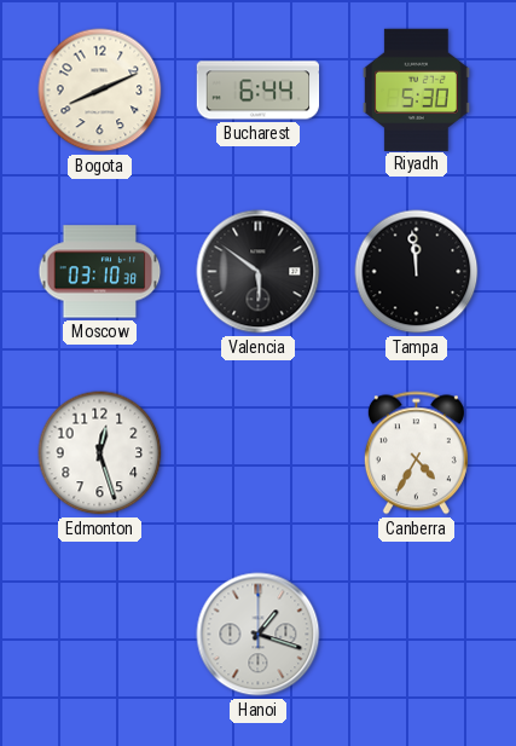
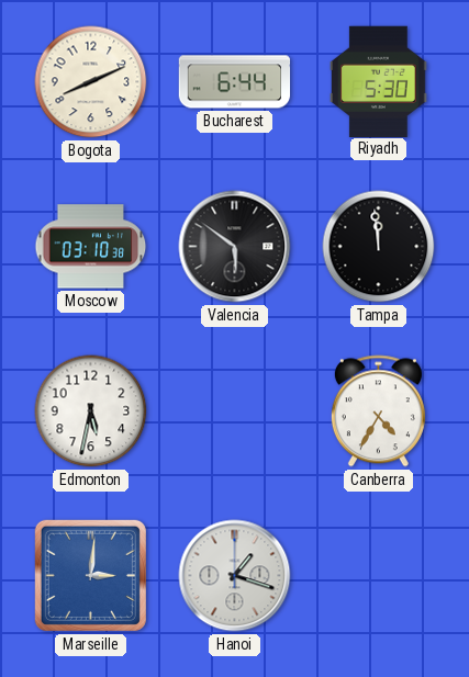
Edmonton: 12:27 -> 5:32 (91, 411)
Marseille: none -> 3:01 (90, 575)
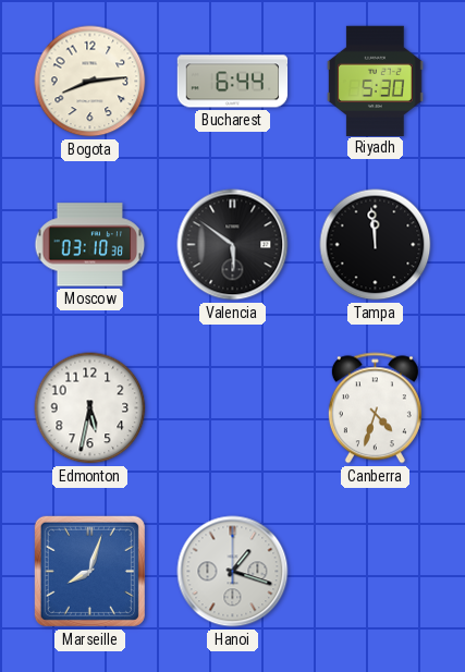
Bogota: 8:11 -> 8:14 (90, 82)
Canberra: 4:35 -> 4:33 (375, 408)
Marseille: 3:01 -> 8:03 (89, 571)
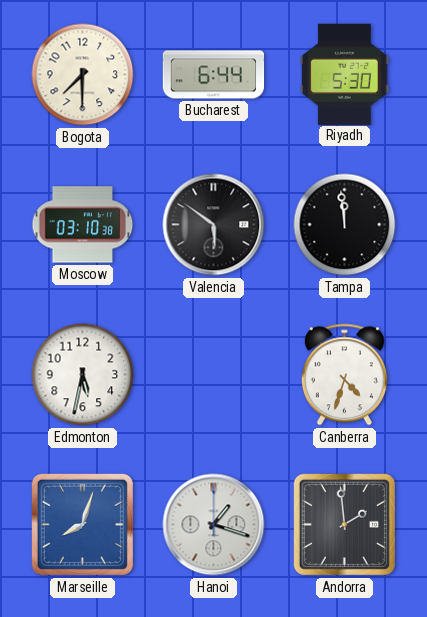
Bogota: 8:14 -> 7:30 (83, 75)
Andorra: none -> 1:59 (344, 524)
